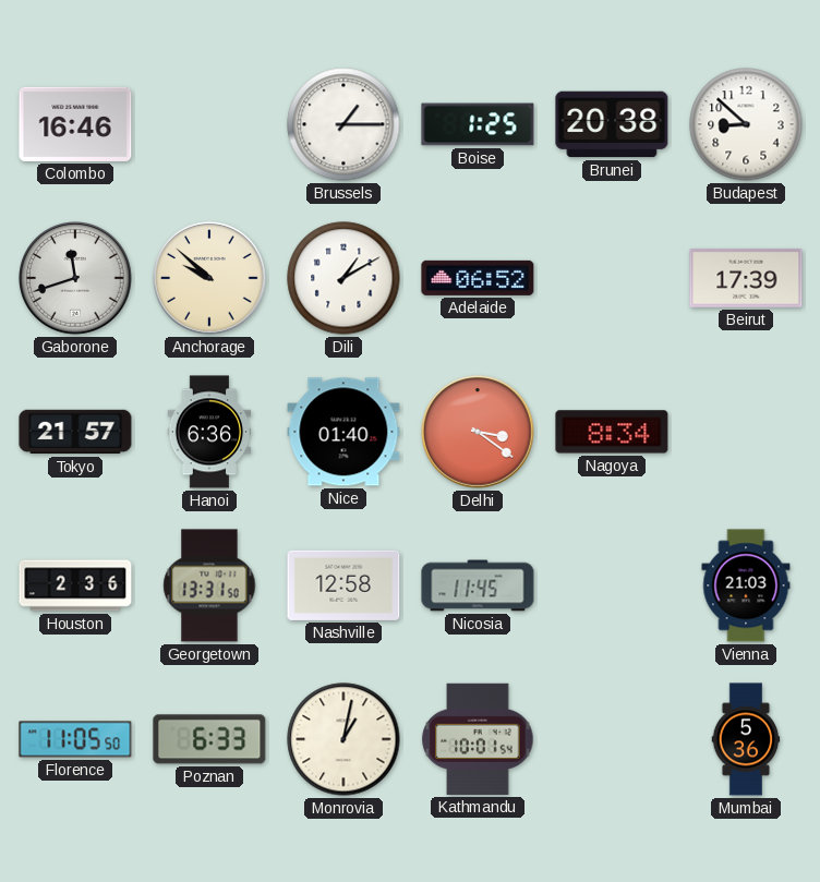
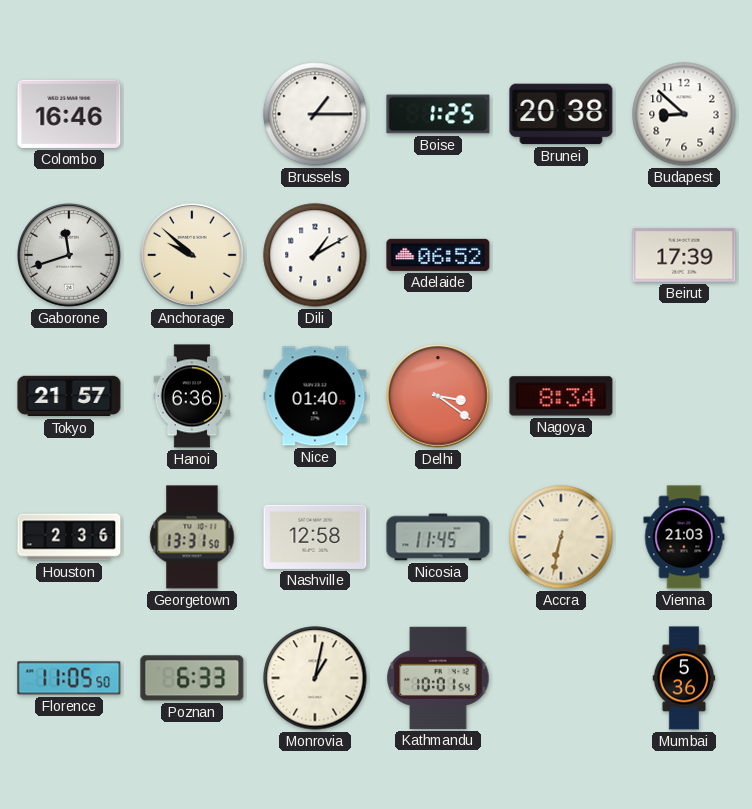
Accra: none -> 6:32 (561, 537)
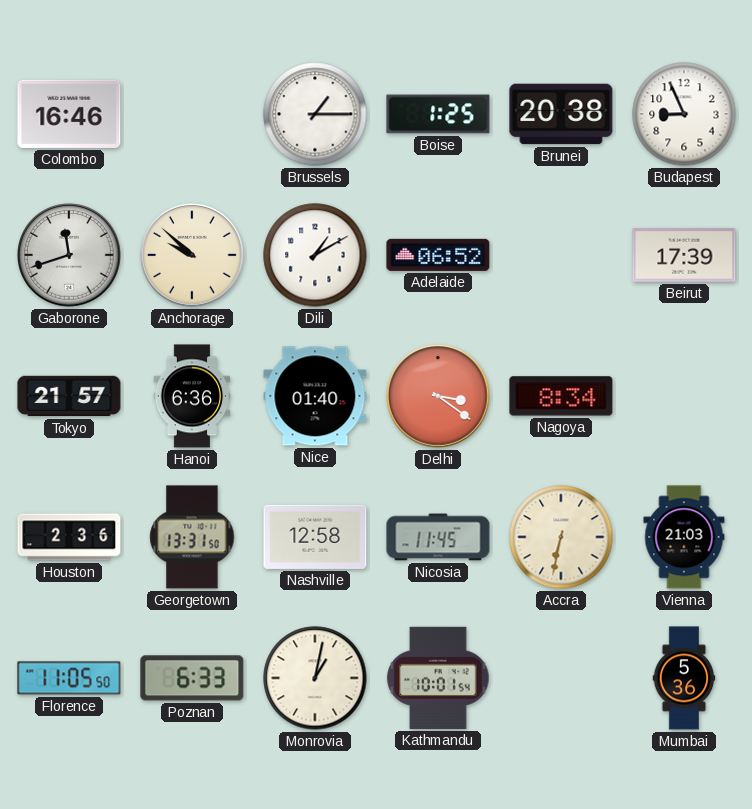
Budapest: 8:52 -> 8:56 (684, 114)
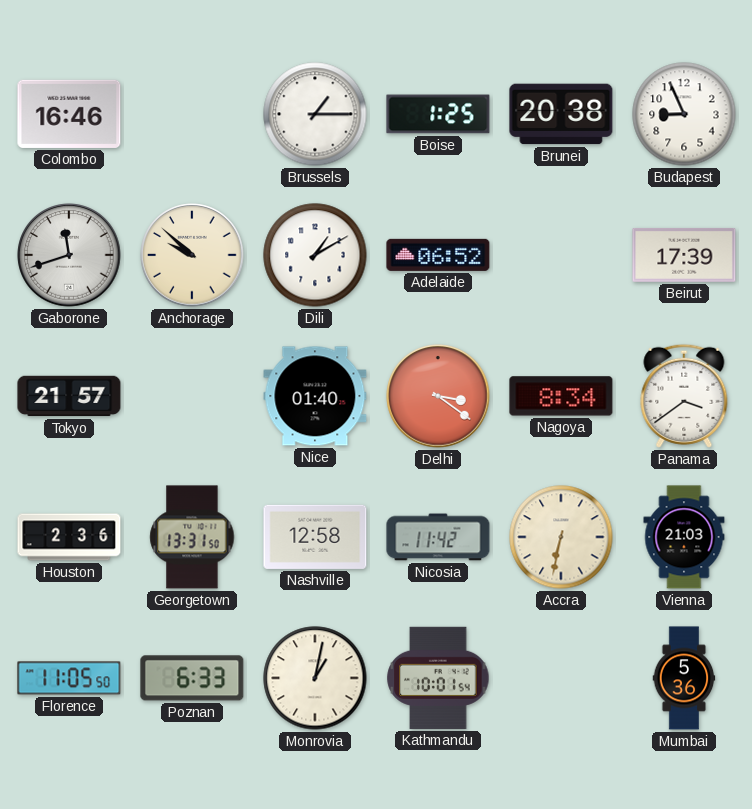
Hanoi: 6:36 -> none (192, 396)
Panama: none -> 3:39 (684, 396)
Nicosia: 11:45 -> 11:42 (438, 537)
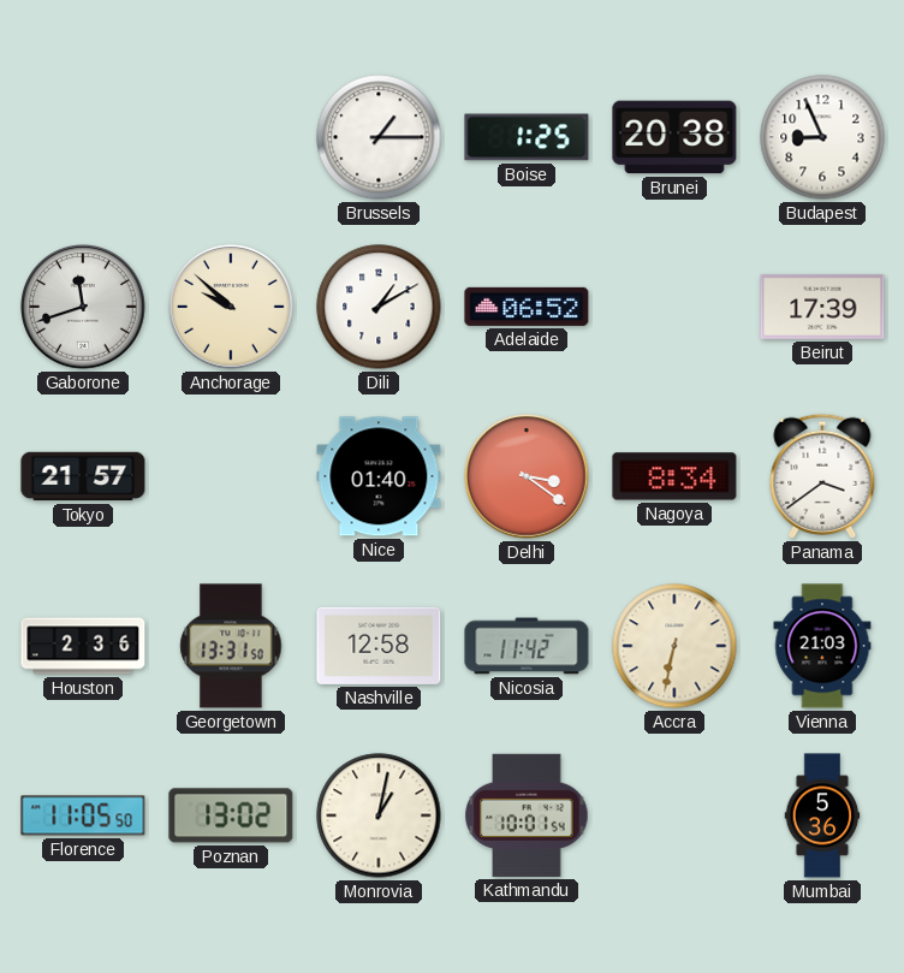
Colombo: 16:46 -> none (69, 114)
Poznan: 6:33 -> 13:02 (231, 815)
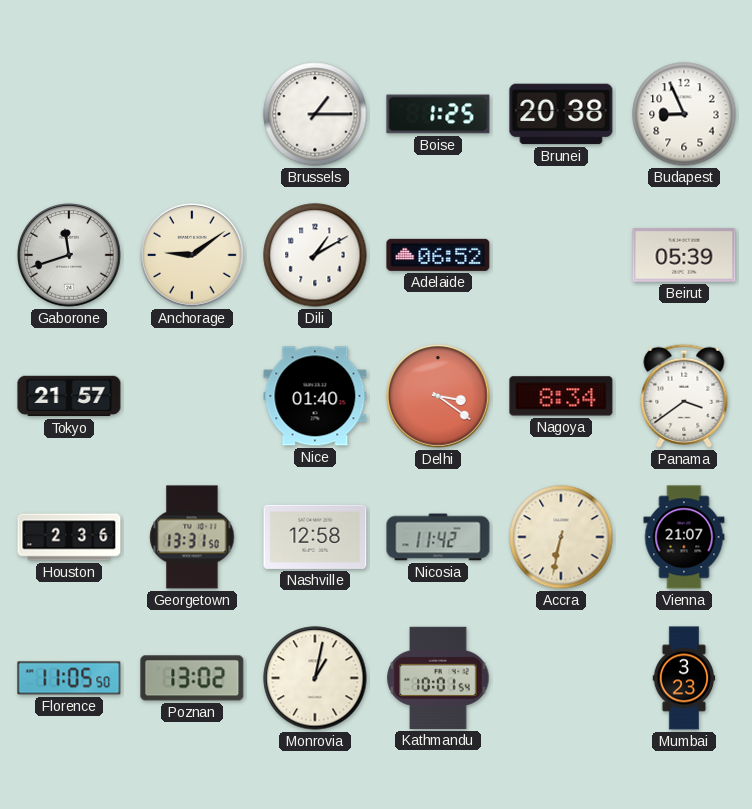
Anchorage: 9:52 -> 9:09 (192, 255)
Beirut: 17:39 -> 05:39 (684, 255)
Vienna: 21:03 -> 21:07 (684, 537)
Mumbai: 5:36 -> 3:23 (684, 678)
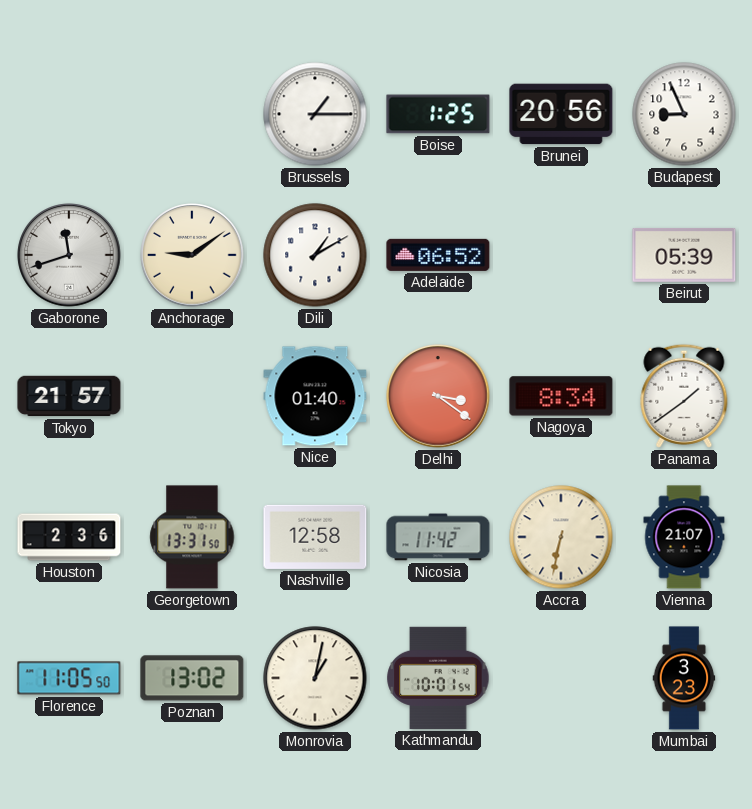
Brunei: 20:38 -> 20:56 (561, 114)
Panama: 3:39 -> 1:39 (684, 396)
